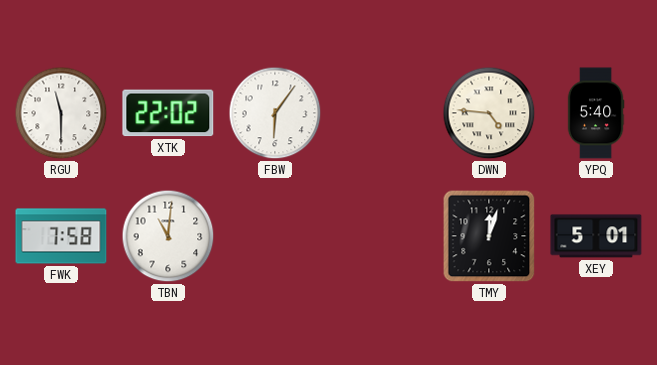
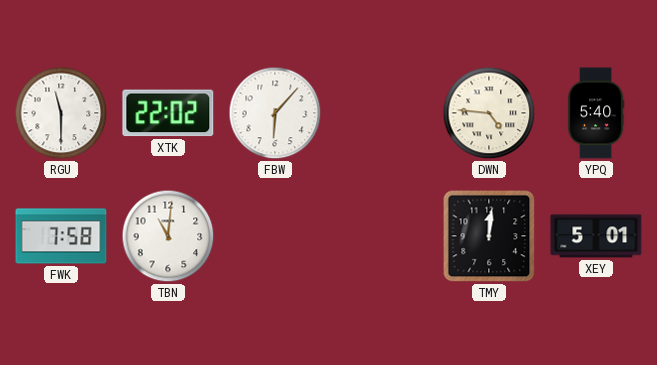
FBW: 6:06 -> 6:07 (275, 113)
TMY: 12:03 -> 12:01 (489, 236)
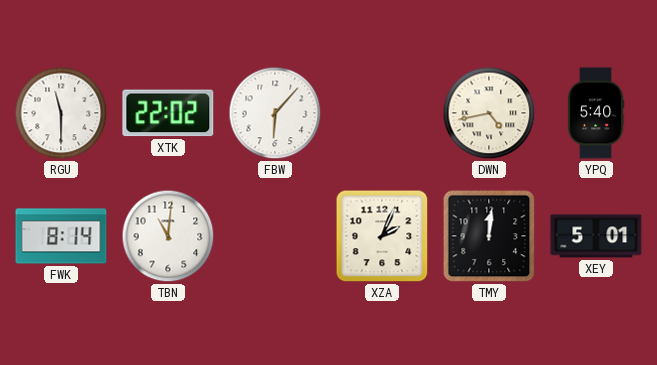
DWN: 4:46 -> 4:43 (489, 113)
FWK: 7:58 -> 8:14 (61, 236)
XZA: none -> 2:04 (382, 236)
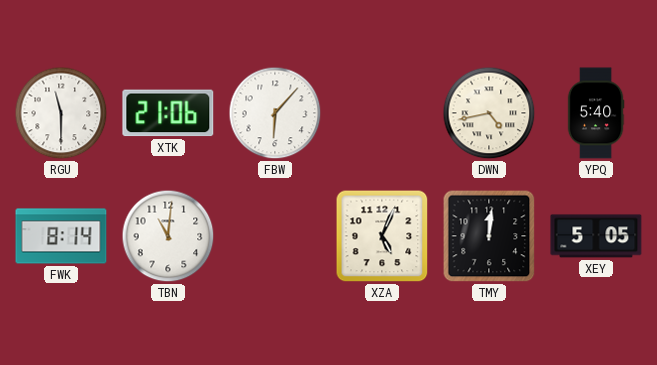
XTK: 22:02 -> 21:06 (168, 113)
XZA: 2:04 -> 5:04 (382, 236)
XEY: 5:01 -> 5:05 (596, 236)
